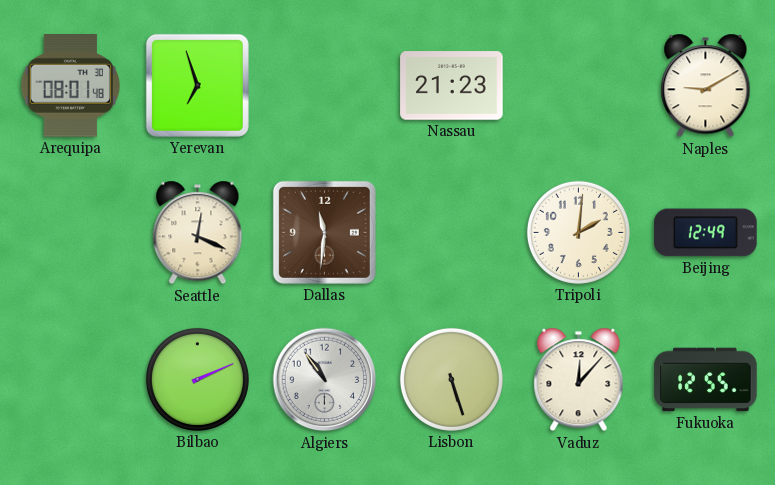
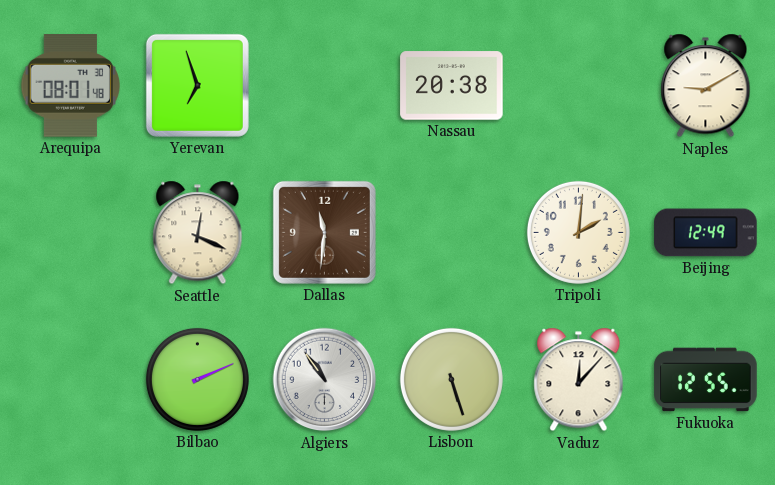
Nassau: 21:23 -> 20:38 (452, 86)
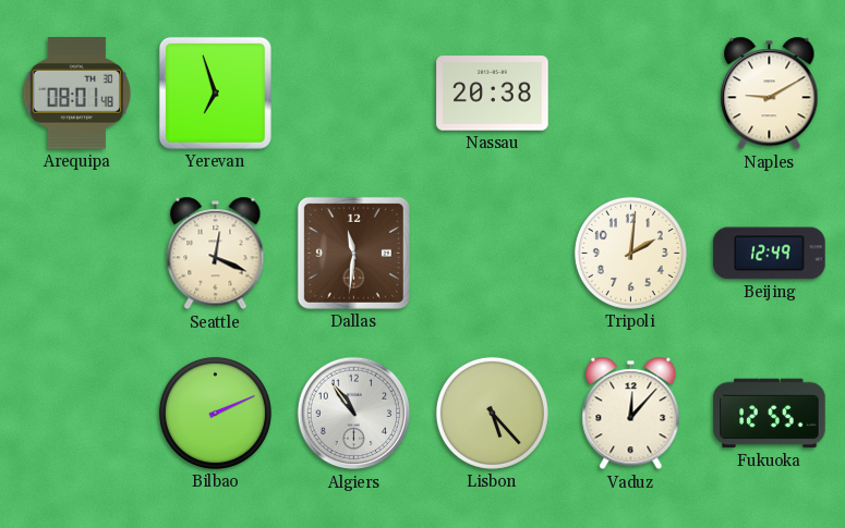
Lisbon: 5:27 -> 5:23 (492, 413)
